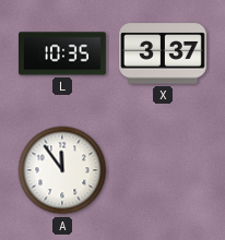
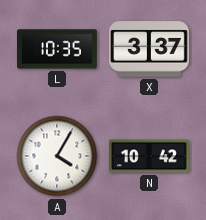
A: 11:54 -> 4:05 (57, 156)
N: none -> 10:42 (150, 156)
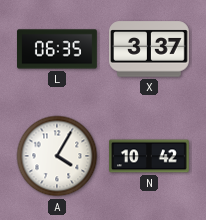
L: 10:35 -> 06:35 (58, 49)
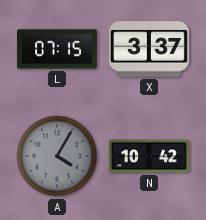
L: 06:35 -> 07:15 (58, 49)
A dial: white -> grey (57, 156)
